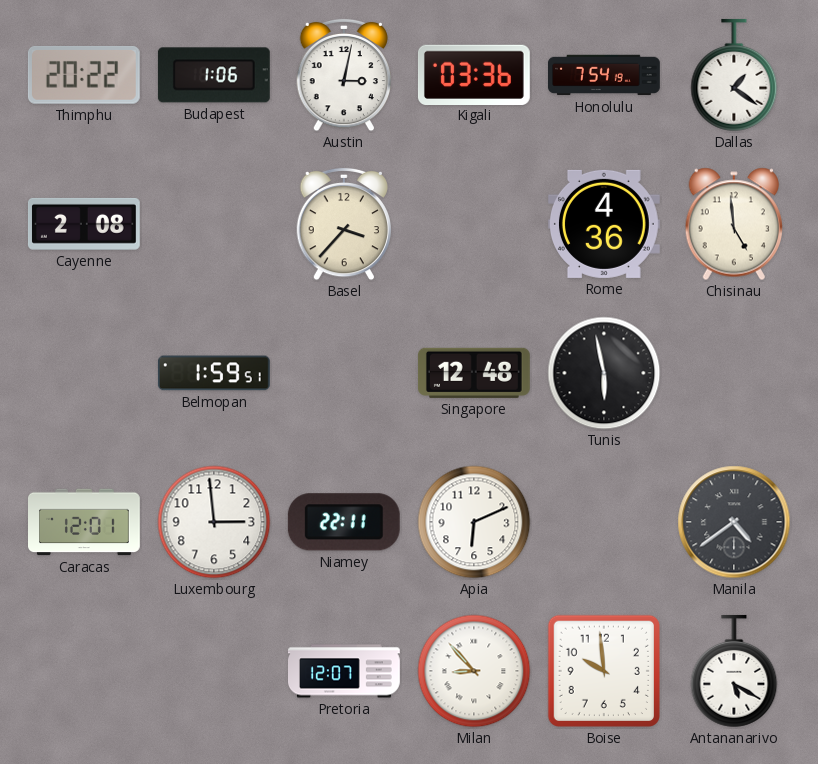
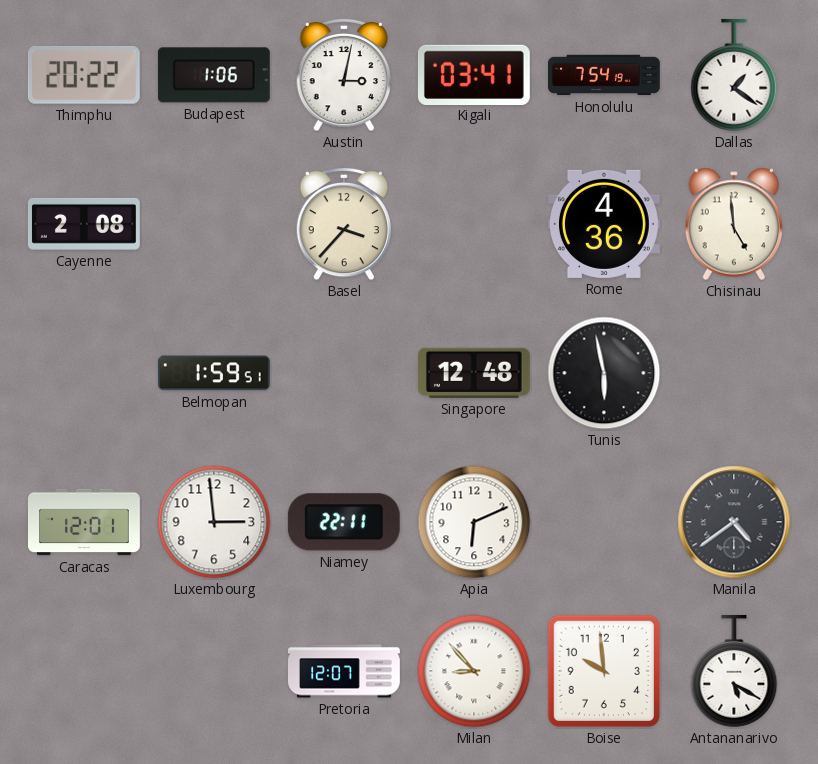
Kigali: 03:36 -> 03:41 (474, 74)
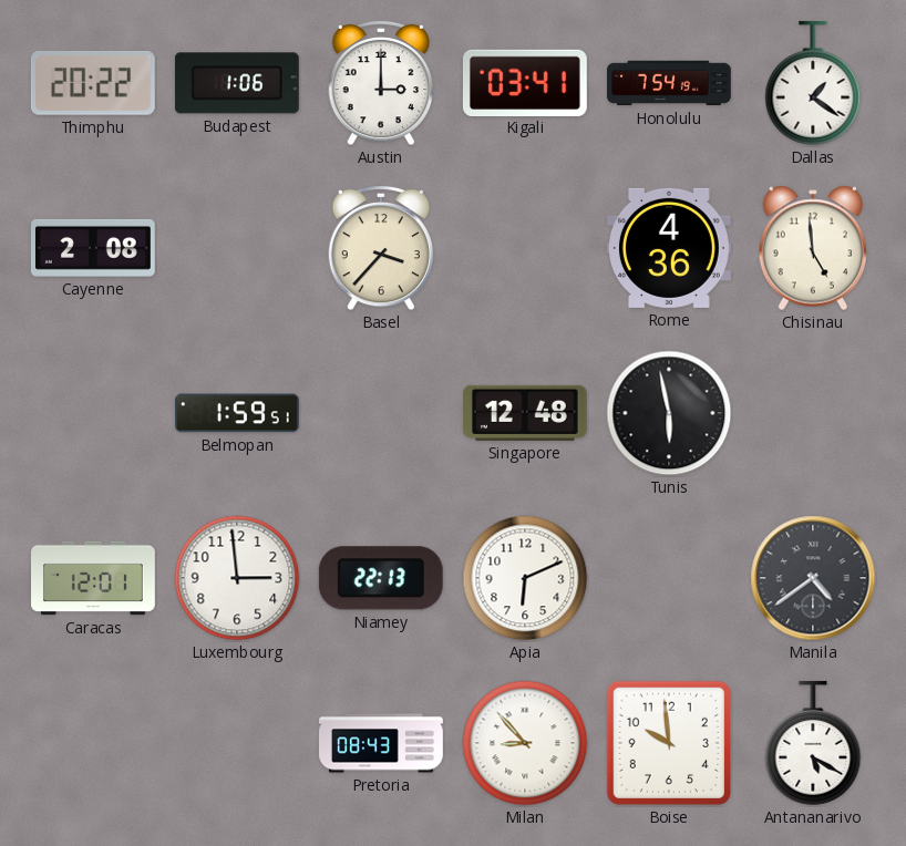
Austin: 3:02 -> 3:00 (380, 83)
Niamey: 22:11 -> 22:13 (381, 578)
Pretoria: 12:07 -> 08:43 (382, 743)
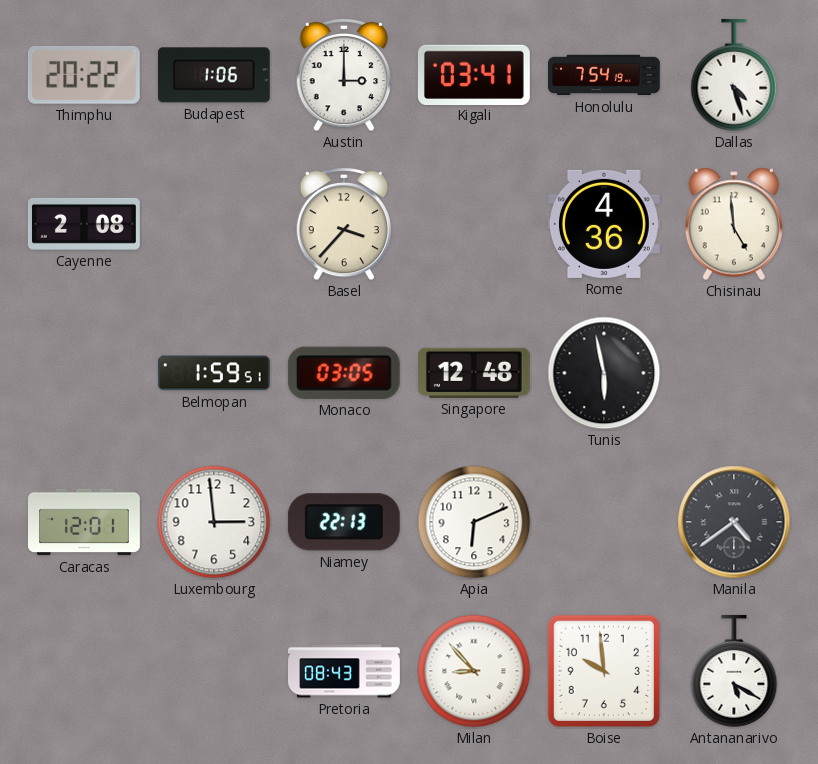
Dallas: 1:21 -> 4:27 (734, 75)
Monaco: none -> 03:05 (344, 373)
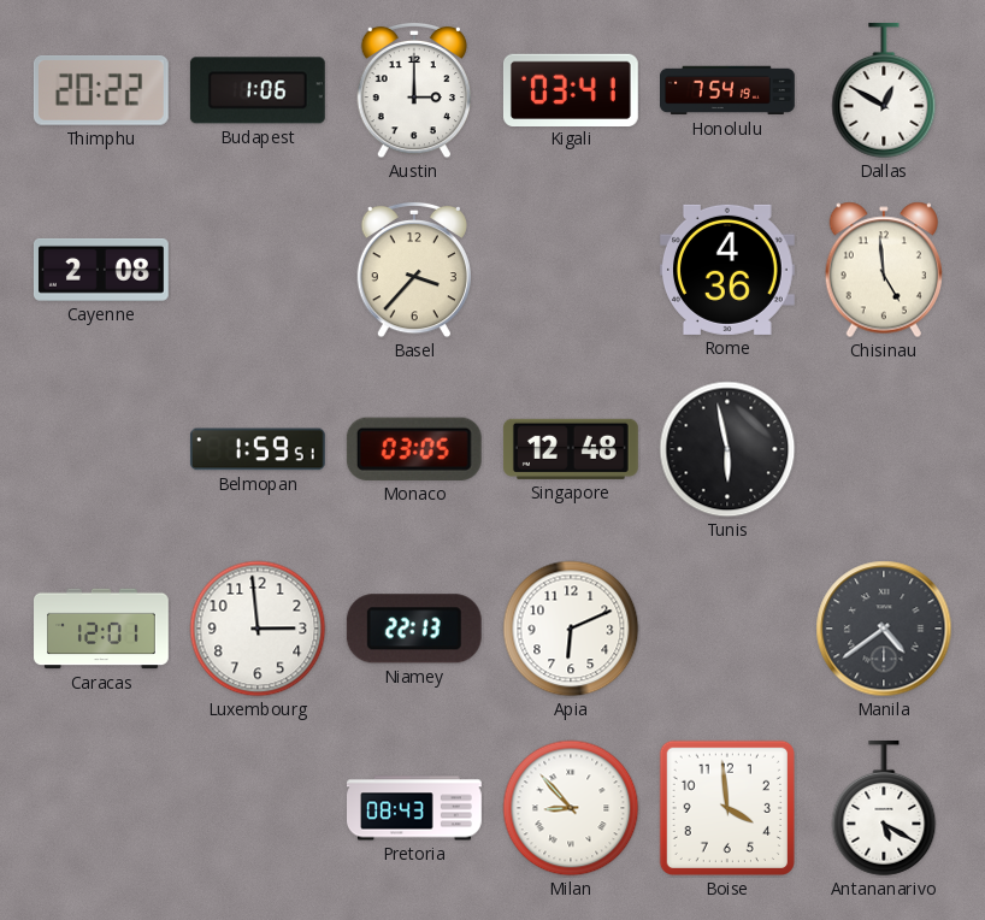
Dallas: 4:27 -> 12:50 (884, 90)
Boise: 9:59 -> 3:59 (727, 808)
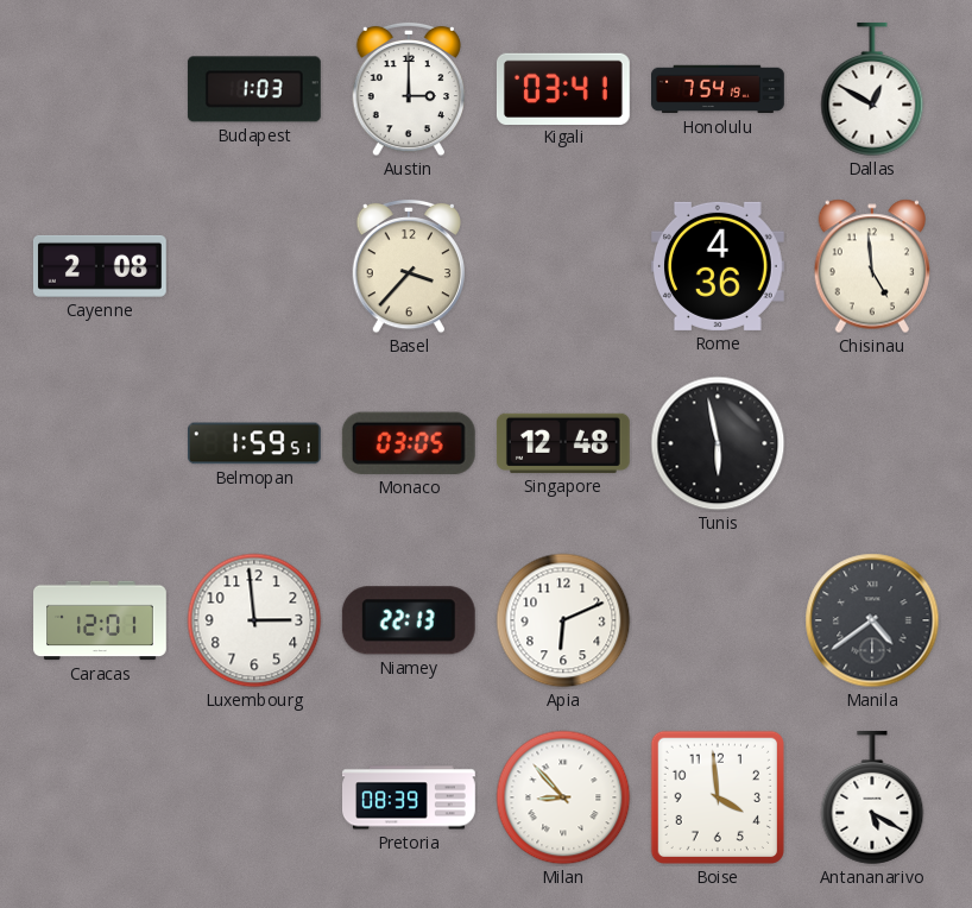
Thimphu: 20:22 -> none (101, 90)
Budapest: 1:06 -> 1:03 (254, 89)
Pretoria: 08:43 -> 08:39 (410, 797)
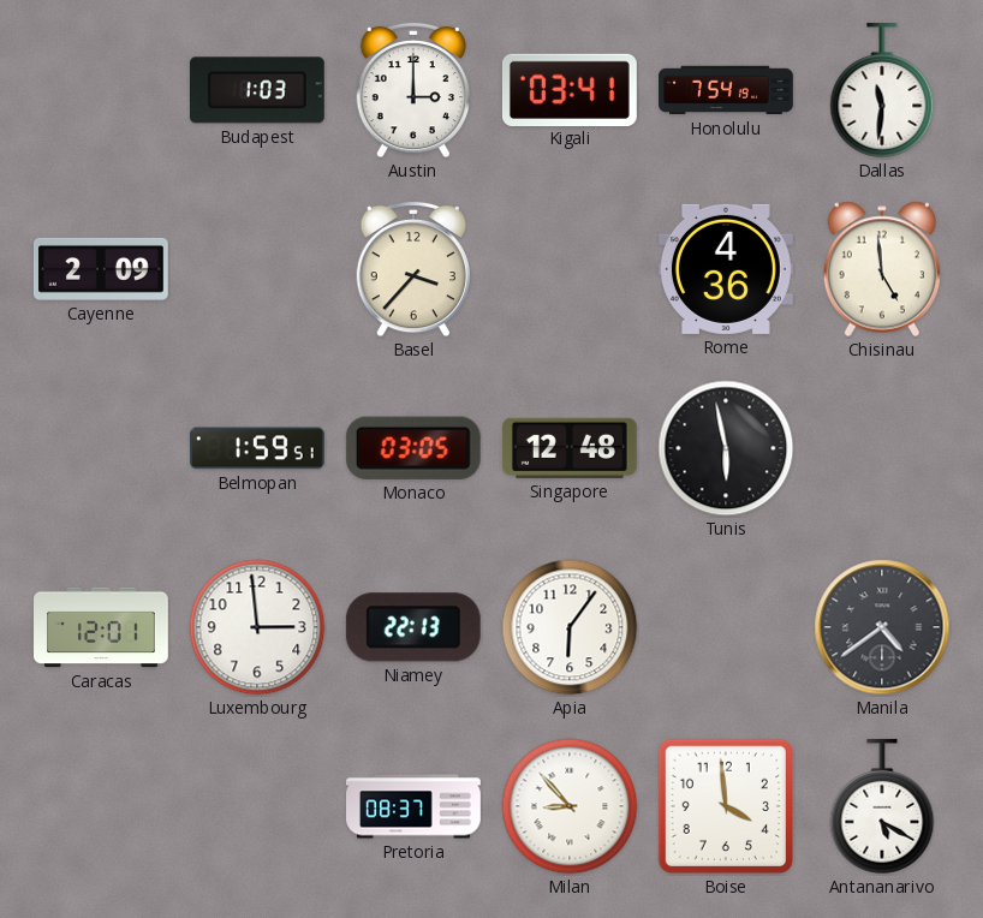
Dallas: 12:50 -> 11:31 (882, 90)
Cayenne: 2:08 -> 2:09 (101, 269)
Apia: 6:11 -> 6:06 (570, 627)
Pretoria: 08:39 -> 08:37 (415, 806)
